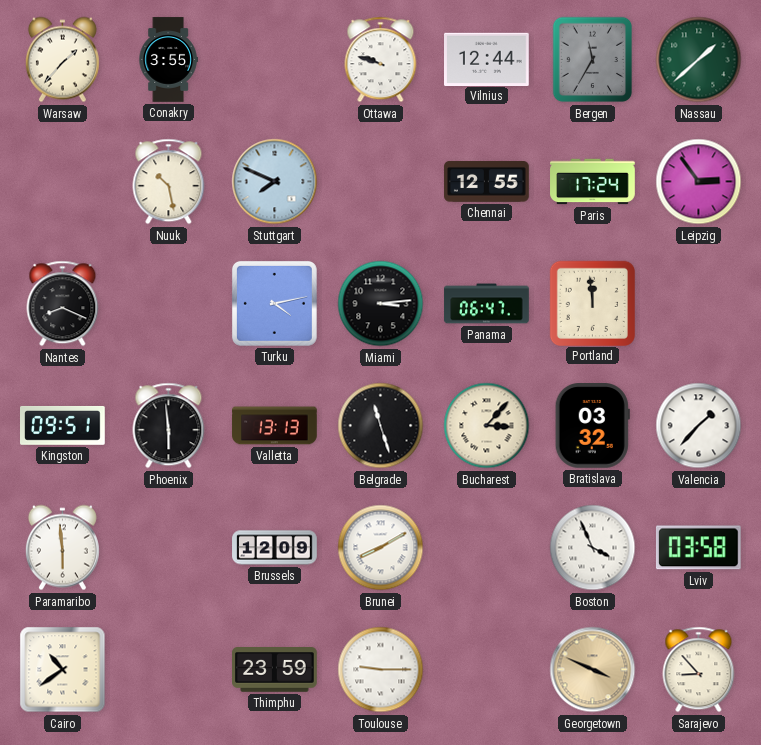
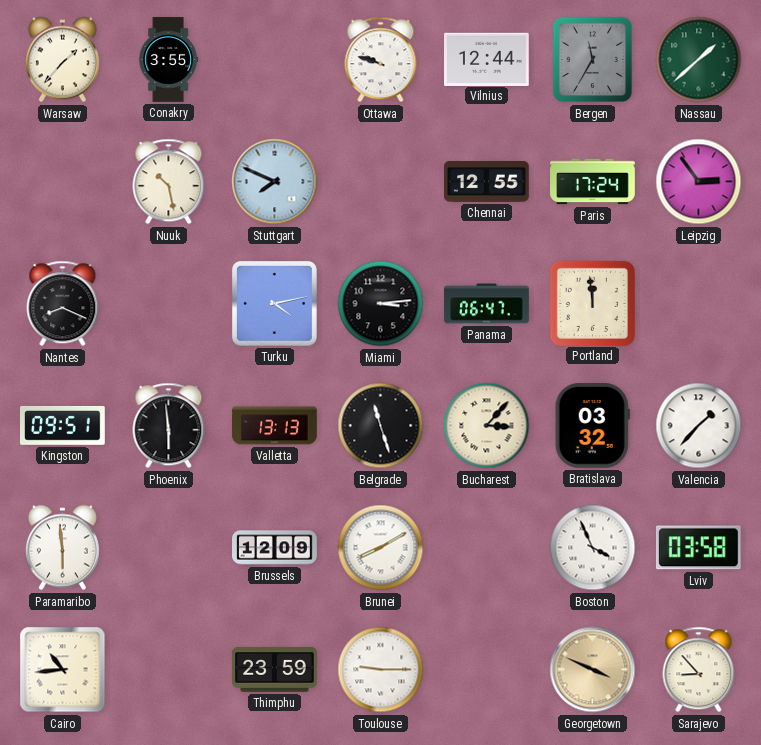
Cairo: 10:39 -> 10:44 (63, 670)
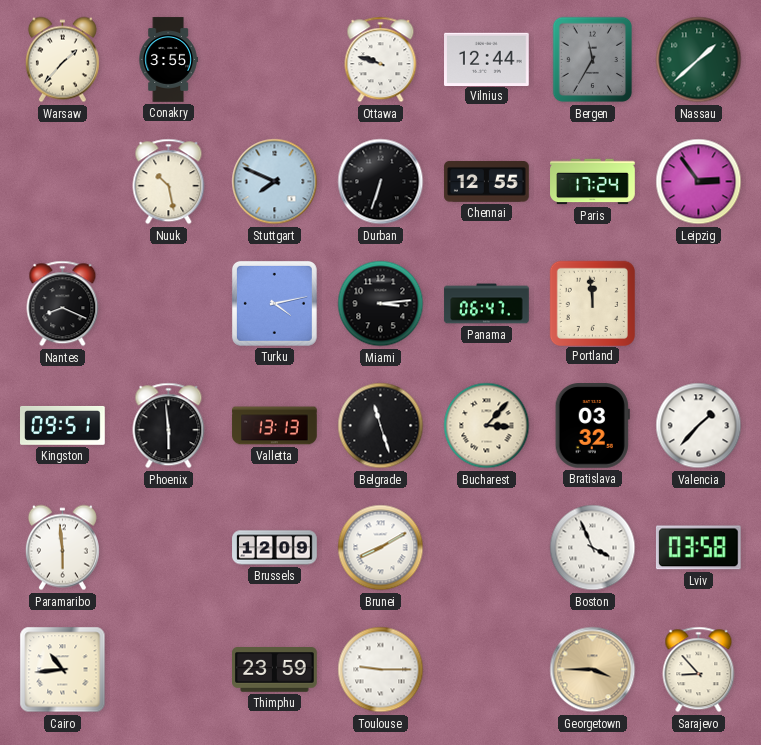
Durban: none -> 6:33 (381, 182)
Georgetown: 3:49 -> 3:45 (593, 670)
